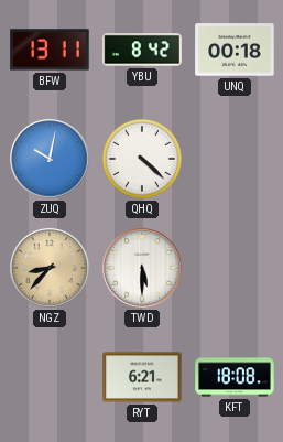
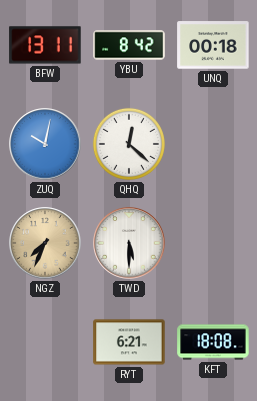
QHQ: 4:22 -> 12:22 (129, 144)
NGZ: 8:37 -> 7:34 (45, 243)
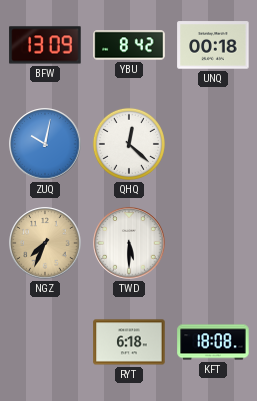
BFW: 13:11 -> 13:09 (45, 45)
RYT: 6:21 -> 6:18 (129, 342)
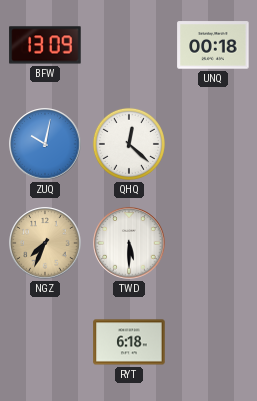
YBU: 8:42 -> none (129, 45)
KFT: 18:08 -> none (213, 342)
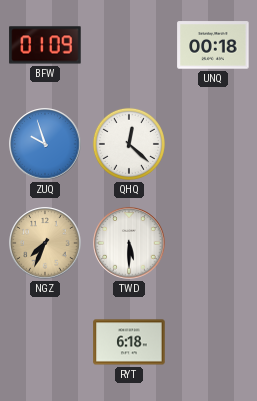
BFW: 13:09 -> 01:09 (45, 45)
ZUQ: 10:02 -> 9:57 (45, 144)
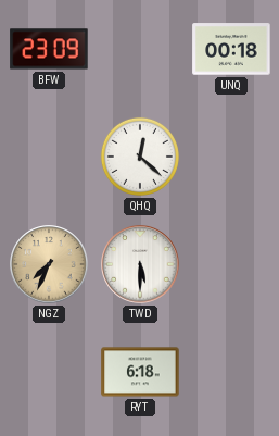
BFW: 01:09 -> 23:09 (49, 49)
ZUQ: 9:57 -> none (45, 144)
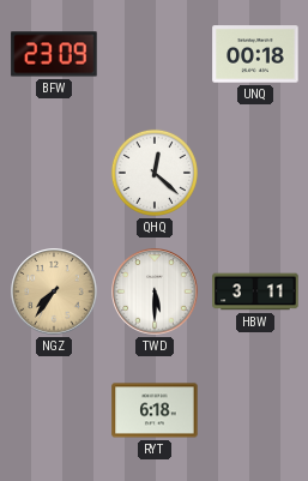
NGZ: 7:34 -> 7:36 (54, 291)
HBW: none -> 3:11 (255, 291)
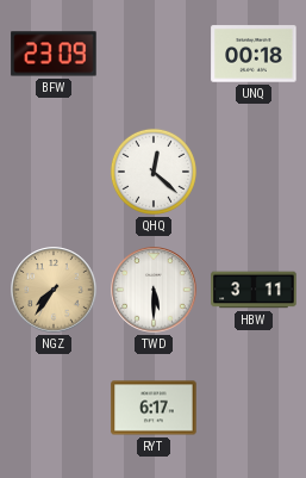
RYT: 6:18 -> 6:17 (154, 408)
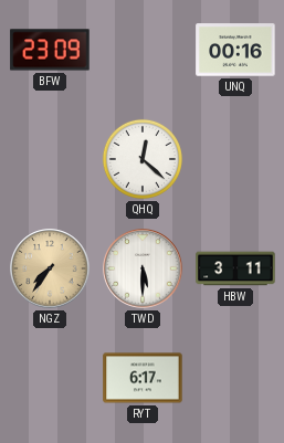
UNQ: 00:18 -> 00:16 (235, 50)
